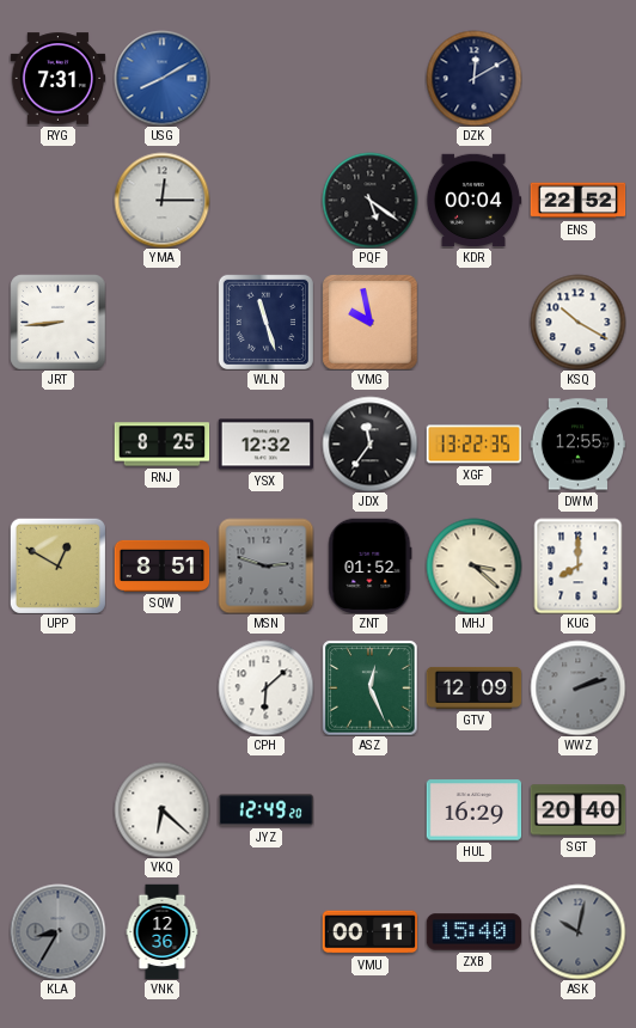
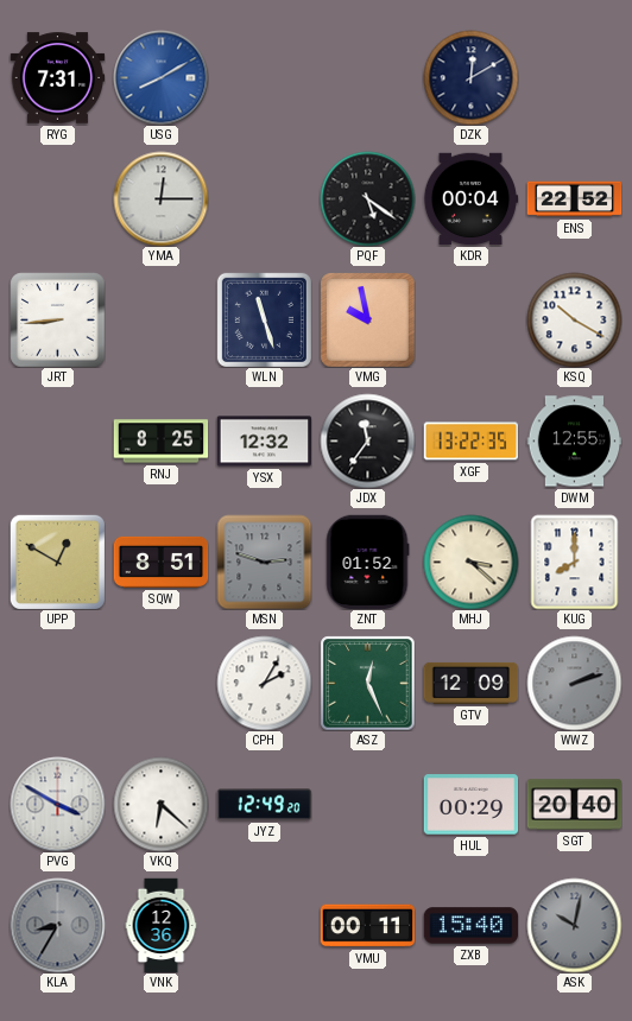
CPH: 6:08 -> 2:05 (264, 683)
PVG: none -> 3:50 (57, 804)
HUL: 16:29 -> 00:29 (470, 805)
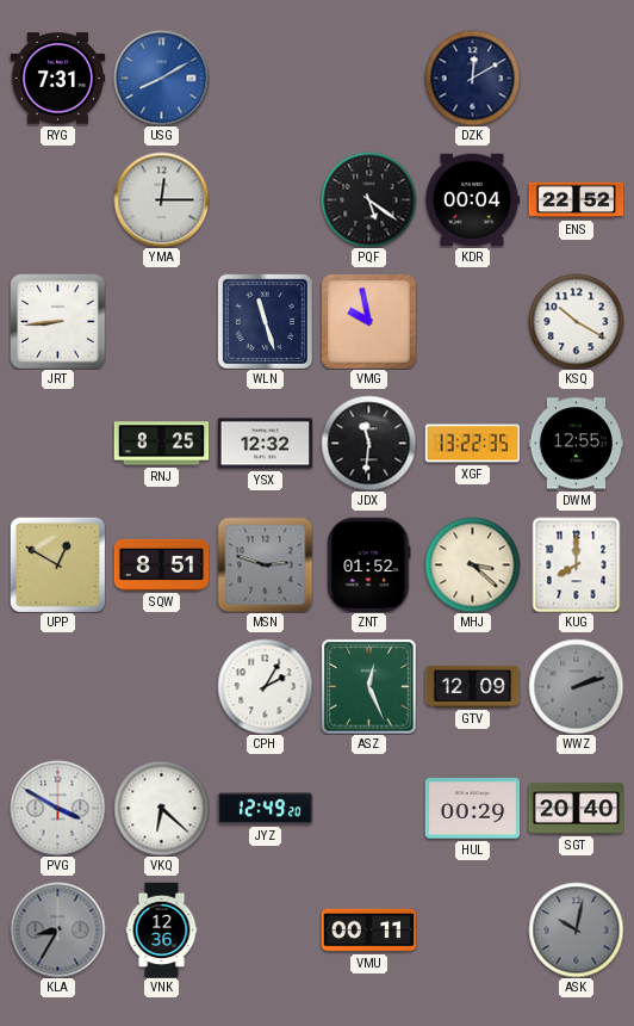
JDX: 11:36 -> 11:31 (368, 443)
ZXB: 15:40 -> none (470, 926)
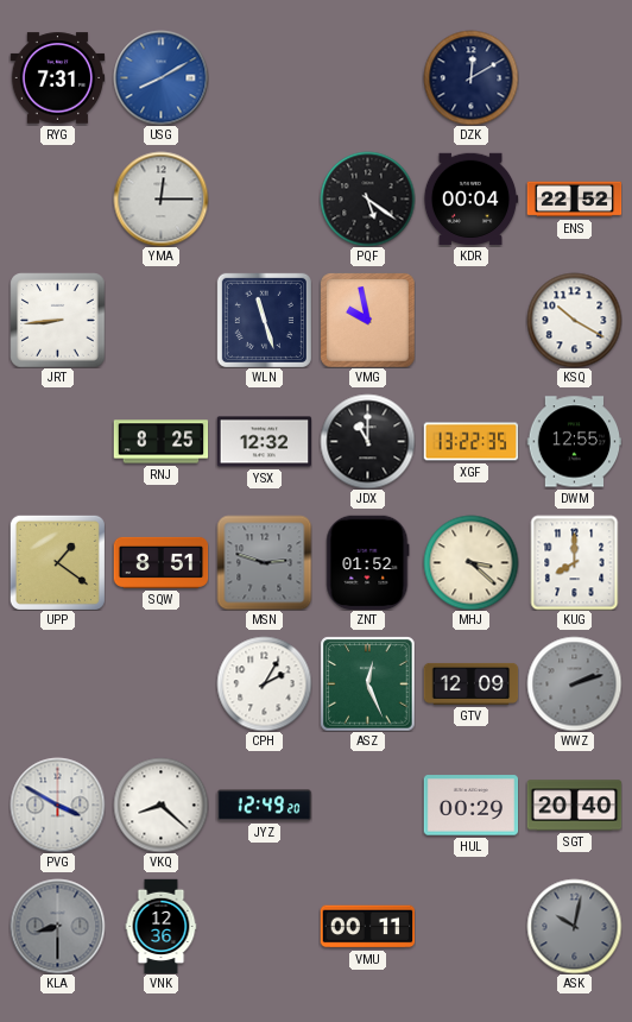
JDX: 11:31 -> 11:00 (367, 441)
UPP: 12:50 -> 1:21 (57, 562)
VKQ: 6:22 -> 8:22 (160, 805)
KLA: 8:35 -> 8:30 (57, 926)
